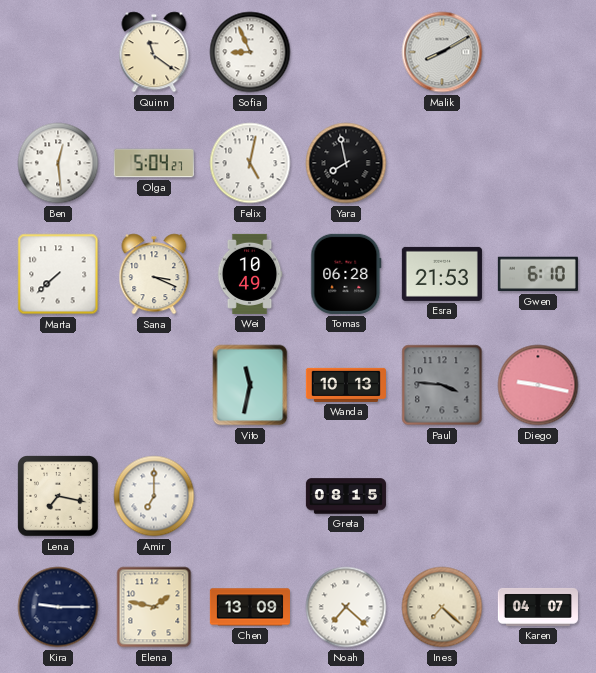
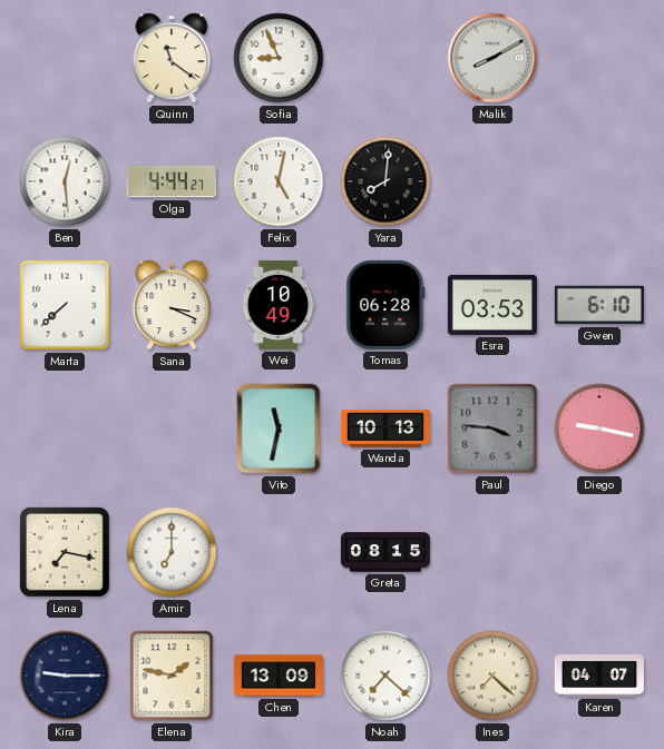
Olga: 5:04 -> 4:44 (172, 181)
Yara: 7:58 -> 8:01 (385, 181)
Esra: 21:53 -> 03:53 (492, 305)
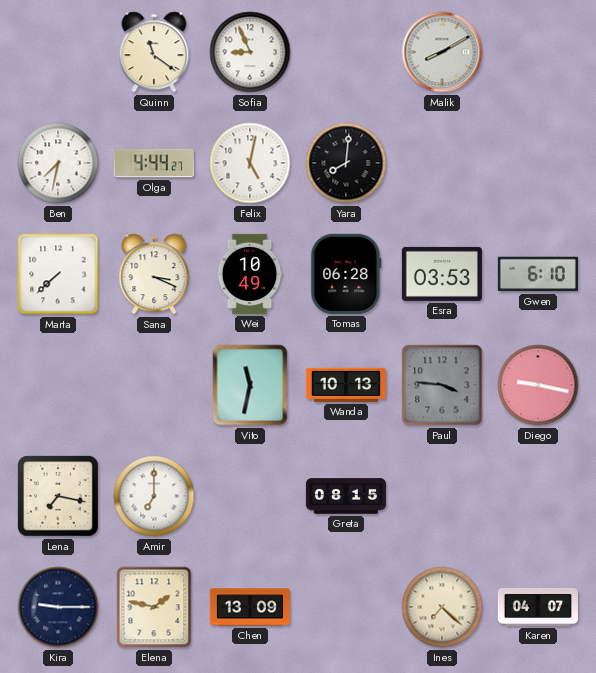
Ben: 12:29 -> 7:32 (58, 163)
Noah: 7:22 -> none (385, 676)
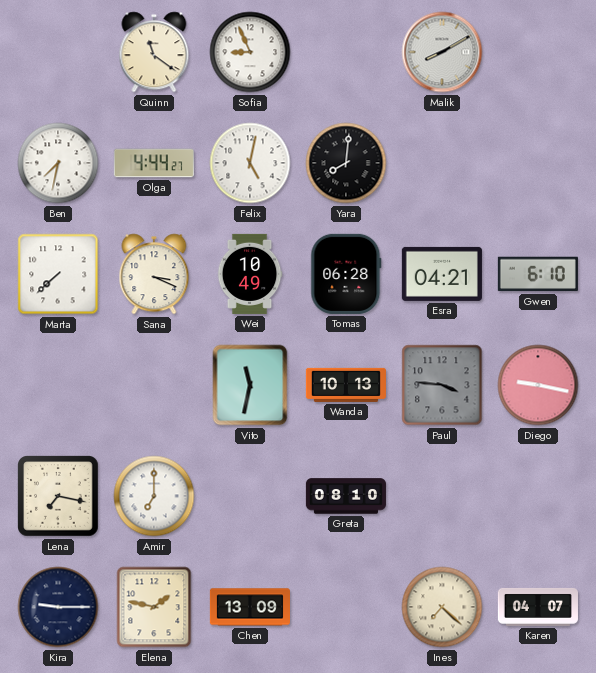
Esra: 03:53 -> 04:21 (442, 274)
Greta: 08:15 -> 08:10 (346, 496)
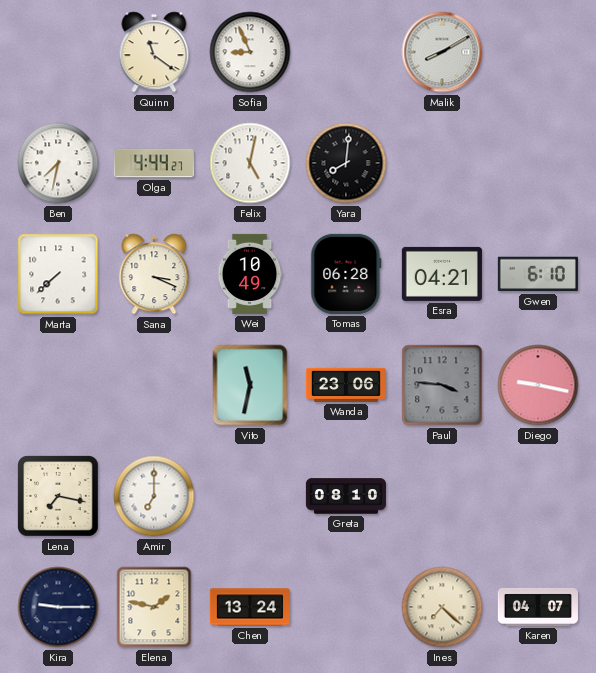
Wanda: 10:13 -> 23:06 (346, 385)
Chen: 13:09 -> 13:24 (250, 607)
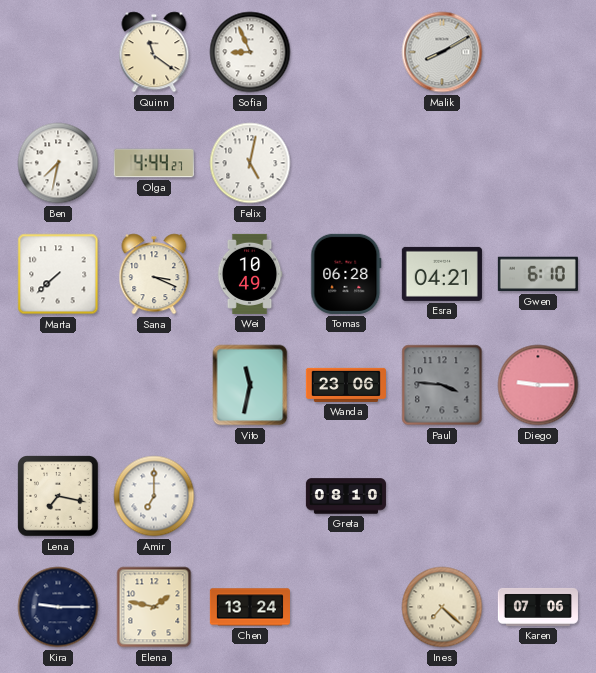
Yara: 8:01 -> none (346, 163)
Diego: 9:17 -> 9:15 (538, 385)
Karen: 04:07 -> 07:06 (538, 607)
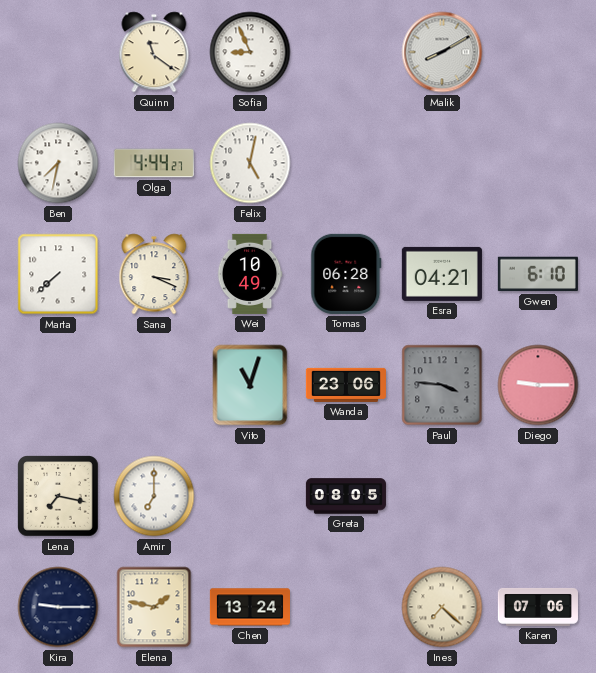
Vito: 11:32 -> 11:03 (250, 385)
Greta: 08:10 -> 08:05 (346, 496)
